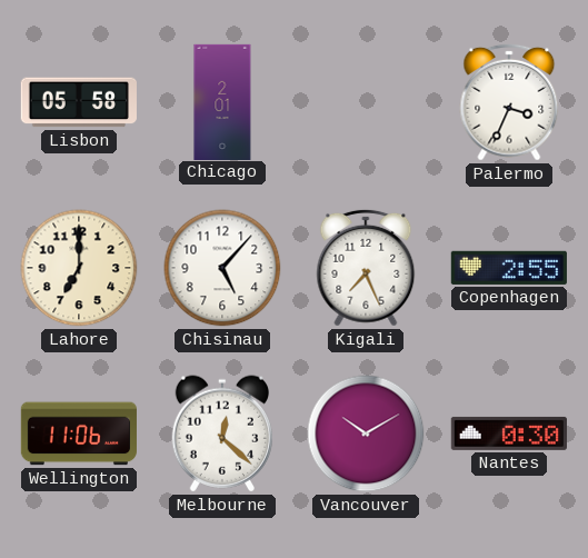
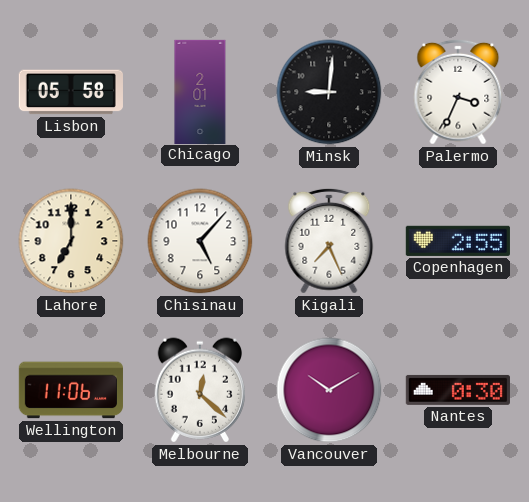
Minsk: none -> 9:01 (329, 92)
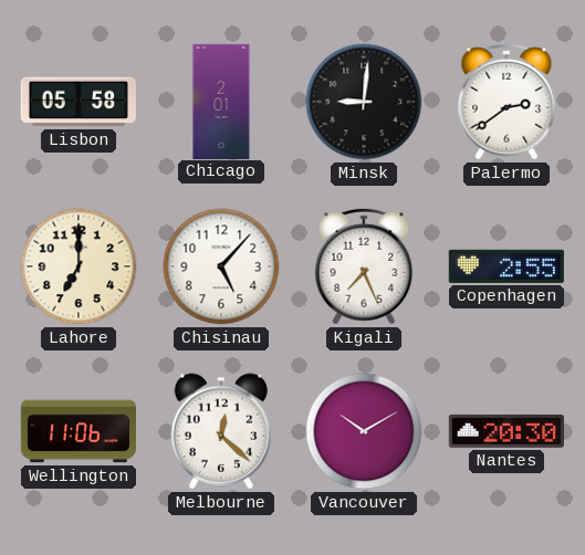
Palermo: 3:34 -> 2:39 (506, 102)
Nantes: 0:30 -> 20:30 (506, 431)
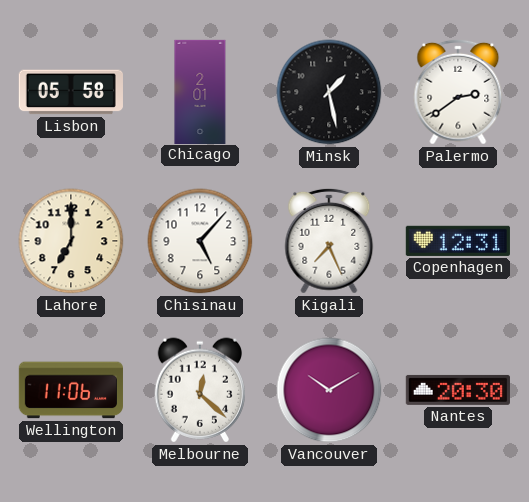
Minsk: 9:01 -> 1:28 (329, 92)
Copenhagen: 2:55 -> 12:31 (458, 241)
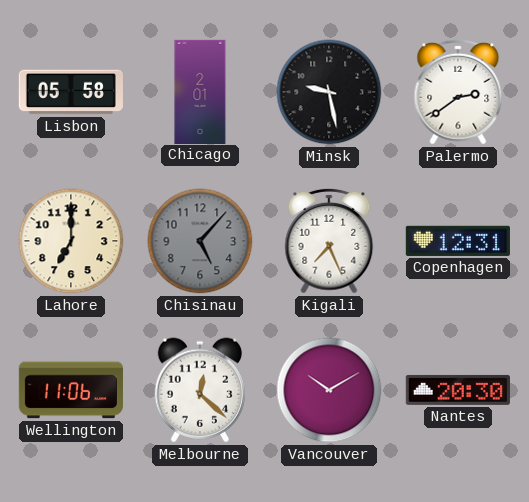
Minsk: 1:28 -> 9:28 (329, 92)
Chisinau dial: white -> grey (200, 241)
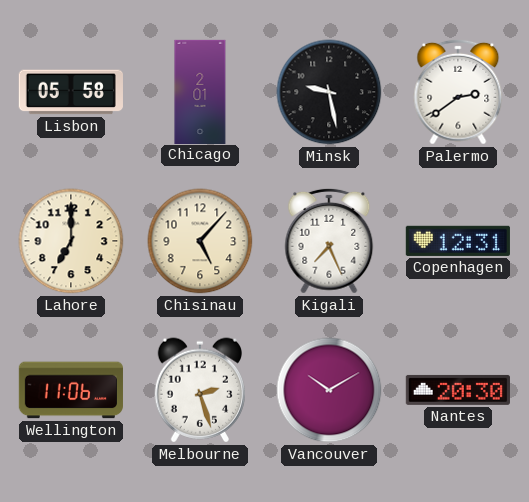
Chisinau dial: grey -> cream (200, 241)
Melbourne: 12:22 -> 2:27 (199, 390)
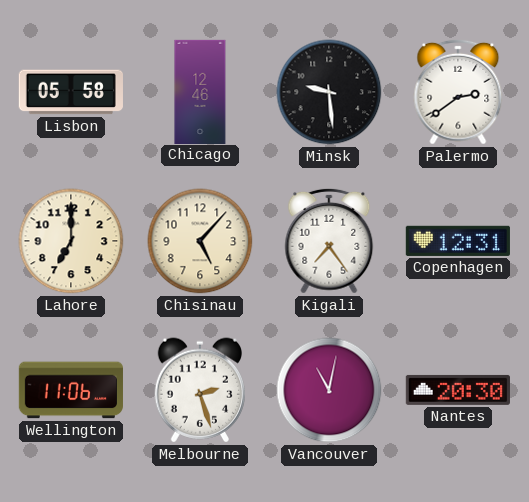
Chicago: 2:01 -> 12:46 (200, 91)
Minsk: 9:28 -> 9:29 (329, 92)
Kigali: 7:26 -> 7:24 (329, 241)
Vancouver: 10:10 -> 11:02 (329, 390)
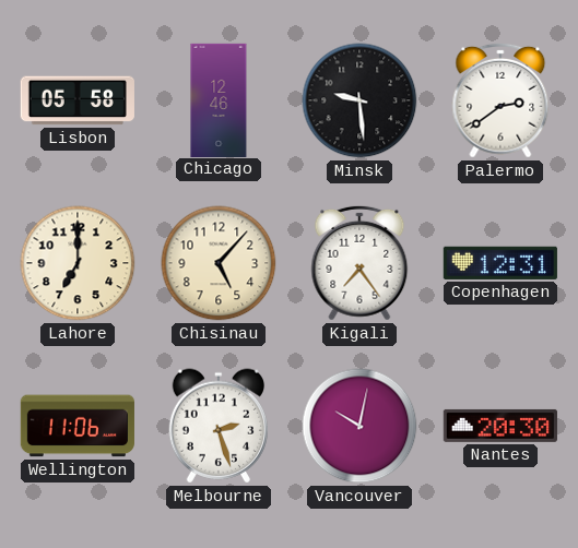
Vancouver: 11:02 -> 10:02 (359, 426)
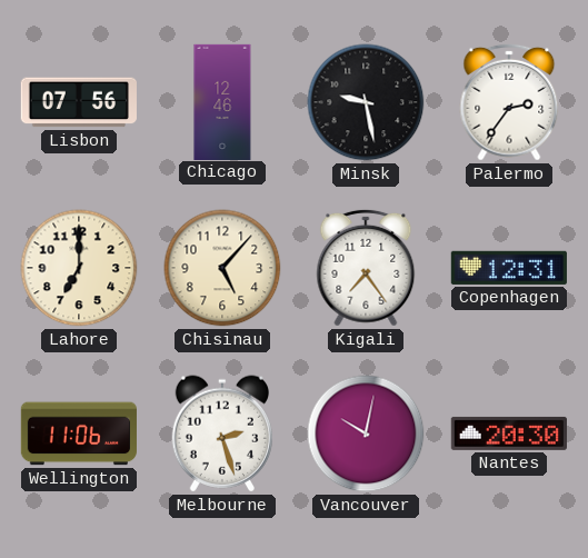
Lisbon: 05:58 -> 07:56 (79, 102)
Minsk: 9:29 -> 9:28 (366, 102)
Palermo: 2:39 -> 2:36 (509, 102)
